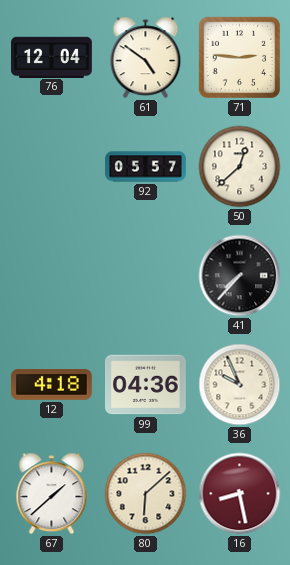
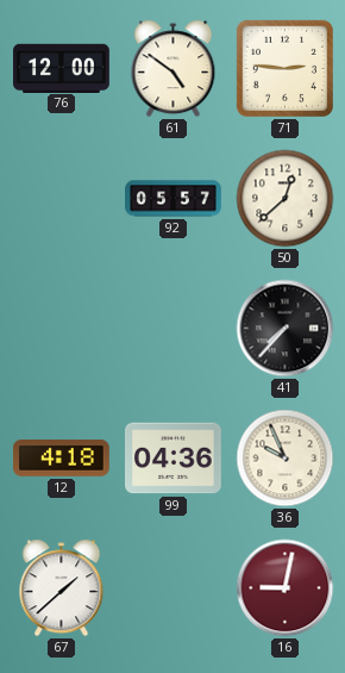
76: 12:04 -> 12:00 (62, 68)
80: 6:08 -> none (146, 494)
16: 8:28 -> 9:02 (286, 588)
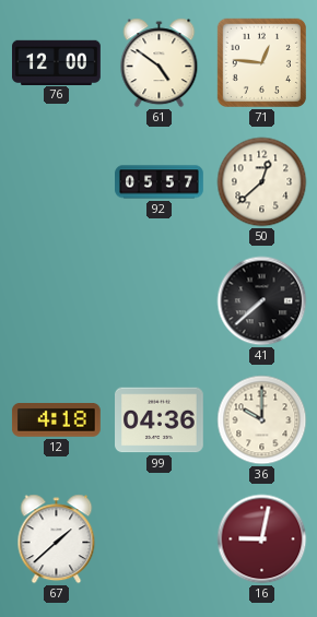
71: 2:46 -> 12:46 (261, 62)
41: 7:37 -> 7:38 (262, 301)
36: 9:56 -> 10:00 (262, 420)
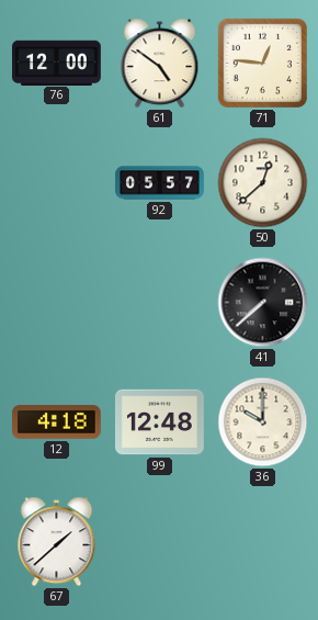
99: 04:36 -> 12:48 (160, 422)
16: 9:02 -> none (262, 539)
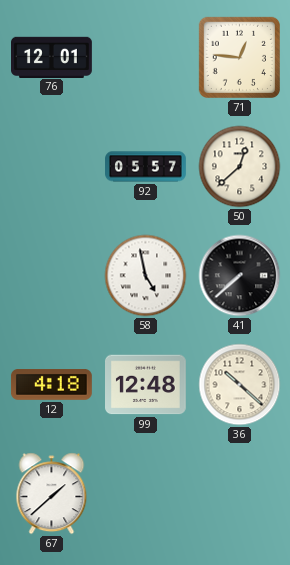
76: 12:00 -> 12:01 (52, 57)
61: 4:51 -> none (160, 64)
58: none -> 4:58 (146, 276)
36: 10:00 -> 10:22 (240, 385)
